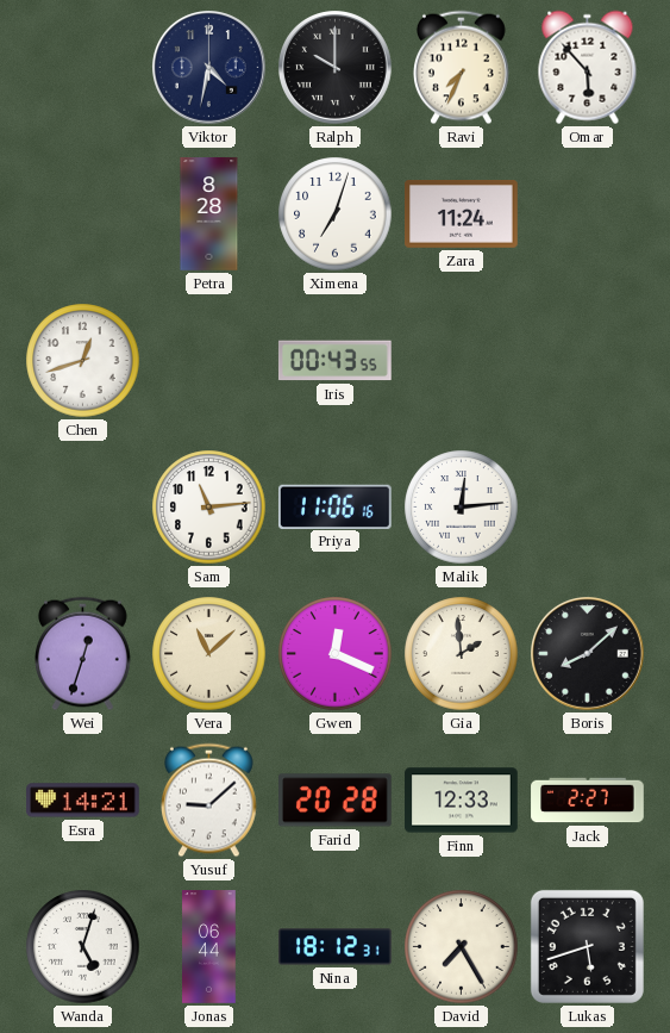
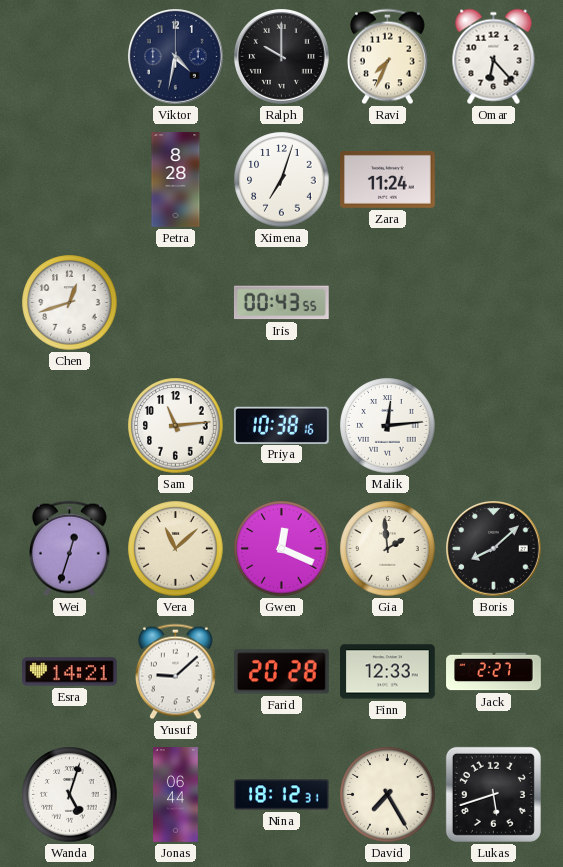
Omar: 5:53 -> 6:23 (494, 57)
Priya: 11:06 -> 10:38 (282, 425)
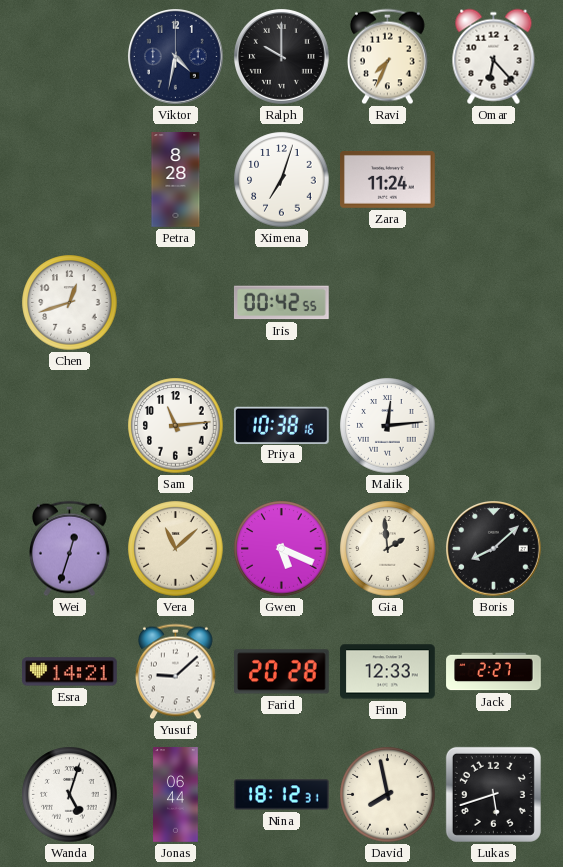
Iris: 00:43 -> 00:42 (281, 303)
Gwen: 12:19 -> 5:19 (282, 549)
David: 7:25 -> 7:58 (388, 795)
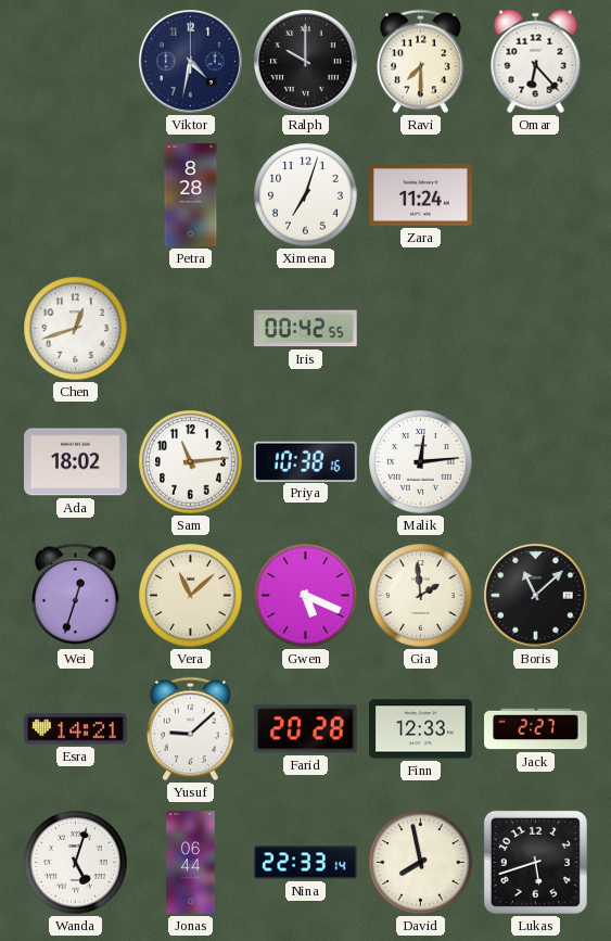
Ravi: 7:34 -> 7:30 (421, 62)
Ada: none -> 18:02 (76, 462)
Boris: 8:08 -> 11:08 (536, 596)
Nina: 18:12 -> 22:33 (306, 863)
